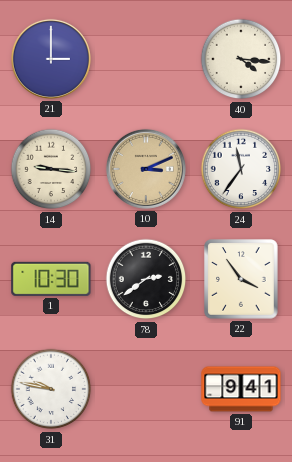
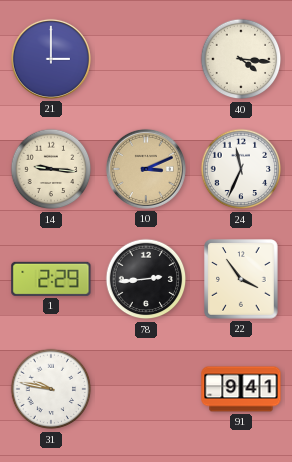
24: 11:36 -> 11:34 (241, 169)
1: 10:30 -> 2:29 (51, 279)
78: 2:39 -> 2:44 (146, 279)
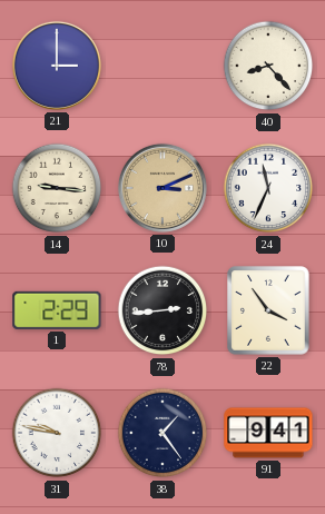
40: 4:16 -> 8:23 (268, 66)
38: none -> 1:24 (162, 433)
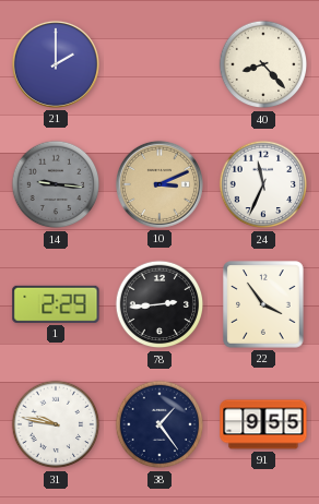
21: 3:00 -> 2:00 (56, 64)
14 dial: cream -> grey (56, 184)
91: 9:41 -> 9:55 (263, 424)
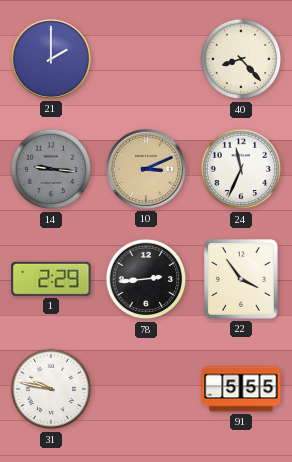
38: 1:24 -> none (159, 424)
91: 9:55 -> 5:55 (241, 389)
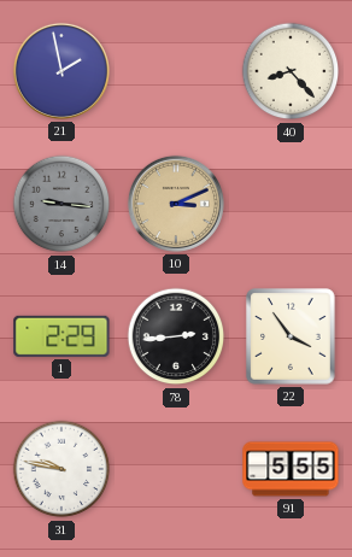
21: 2:00 -> 1:58 (61, 71)
24: 11:34 -> none (241, 169)
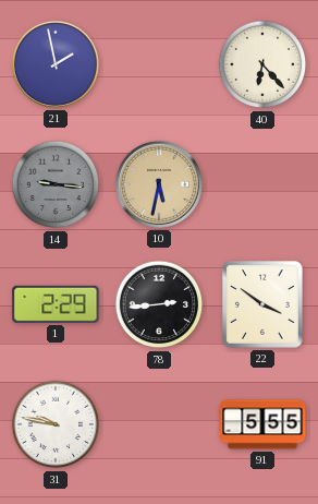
40: 8:23 -> 6:23 (262, 64)
10: 3:11 -> 5:32 (159, 184)
22: 3:54 -> 3:51 (262, 304)
